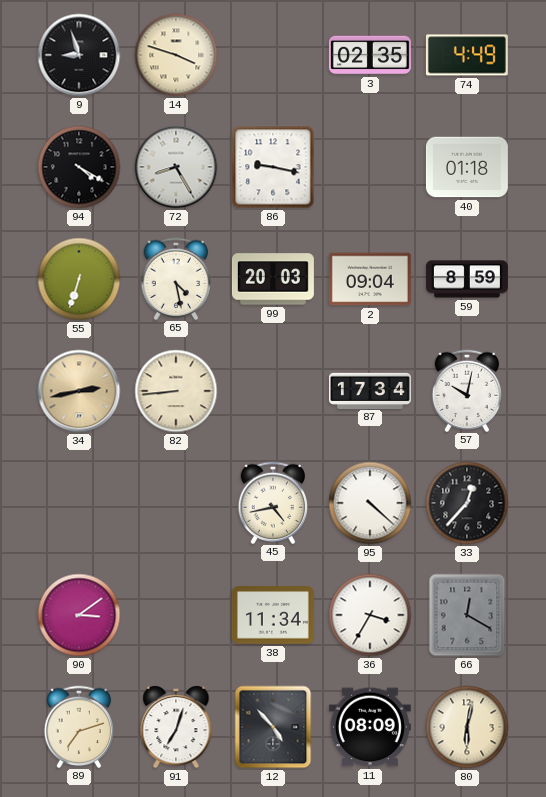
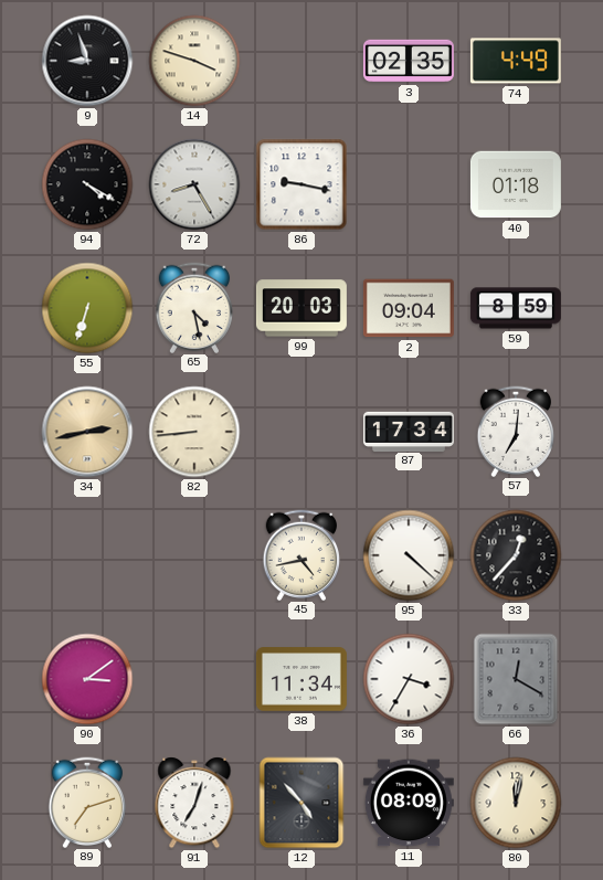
57: 10:02 -> 7:01 (516, 431)
80: 6:02 -> 12:02 (516, 803)
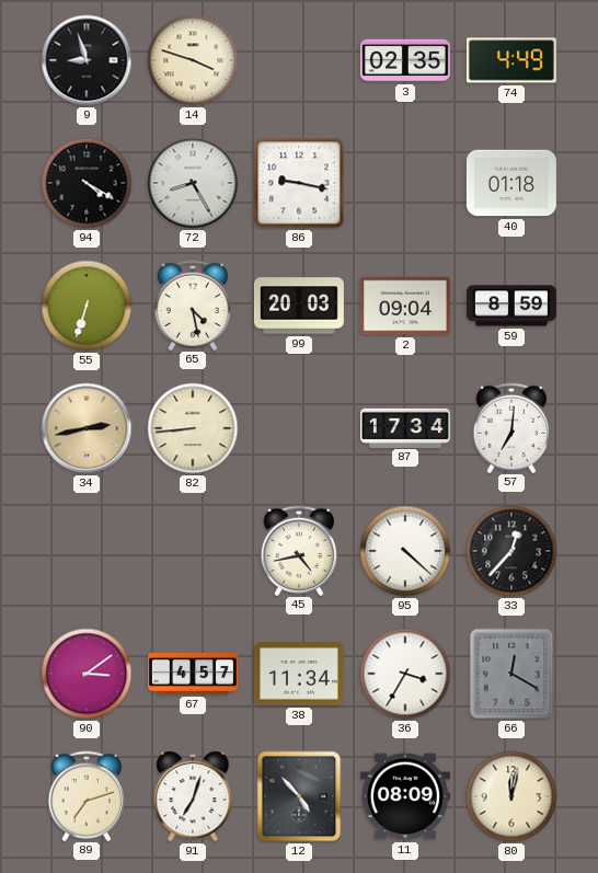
67: none -> 4:57 (193, 675)
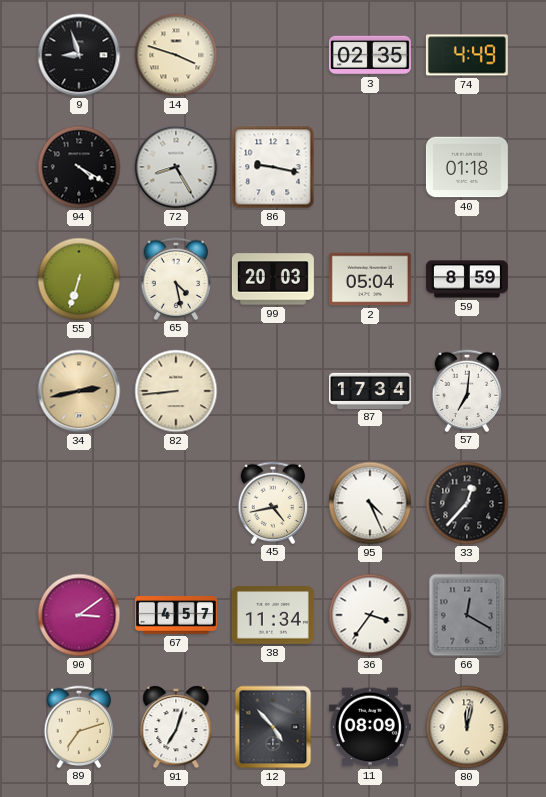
2: 09:04 -> 05:04 (370, 279)
95: 4:22 -> 4:26 (370, 503)
36: 3:35 -> 3:36 (370, 615)
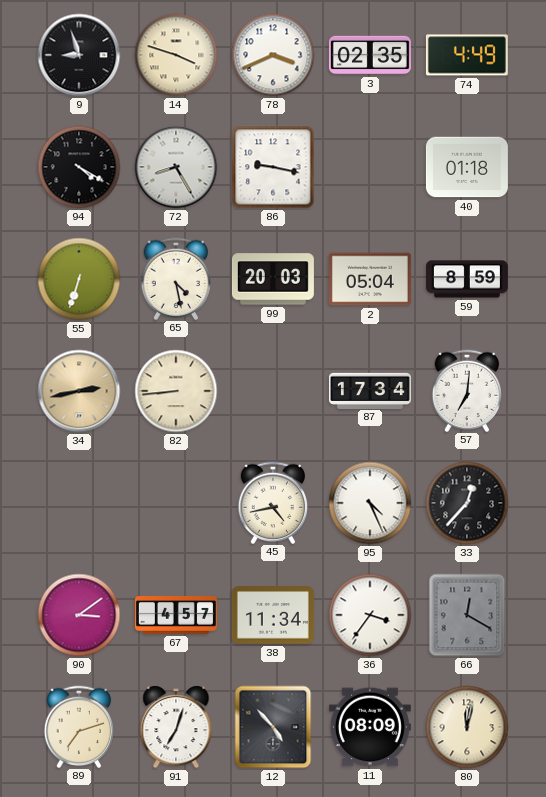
78: none -> 3:41 (273, 55)
